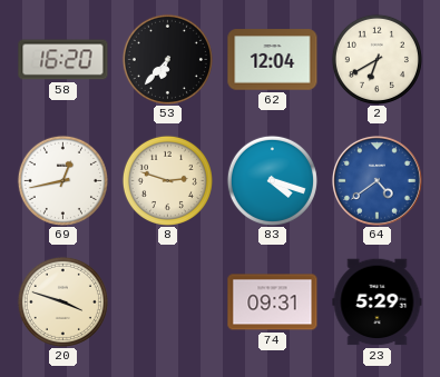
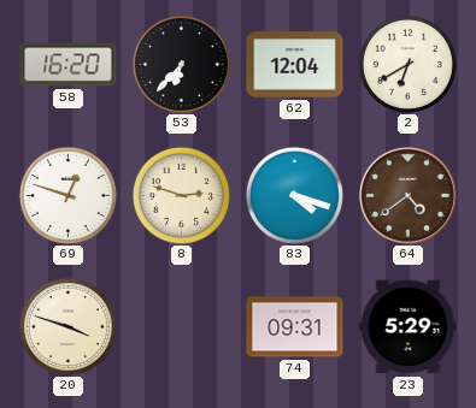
69: 12:43 -> 12:48 (67, 195)
64 dial: blue -> brown (407, 195)
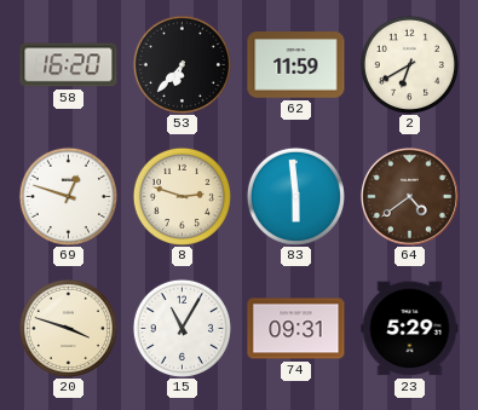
62: 12:04 -> 11:59 (296, 65)
83: 4:18 -> 5:59 (295, 196)
15: none -> 11:05 (182, 328)
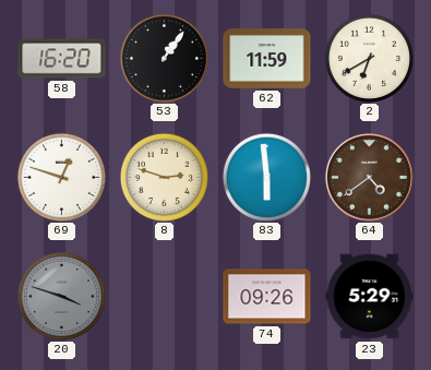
53: 6:37 -> 1:06 (164, 58)
20 dial: cream -> grey (61, 296)
15: 11:05 -> none (182, 328)
74: 09:31 -> 09:26 (267, 297)
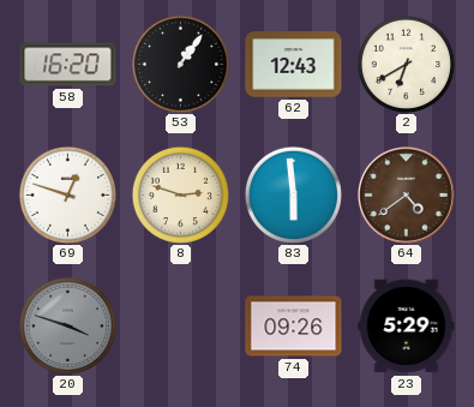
62: 11:59 -> 12:43 (294, 65)
